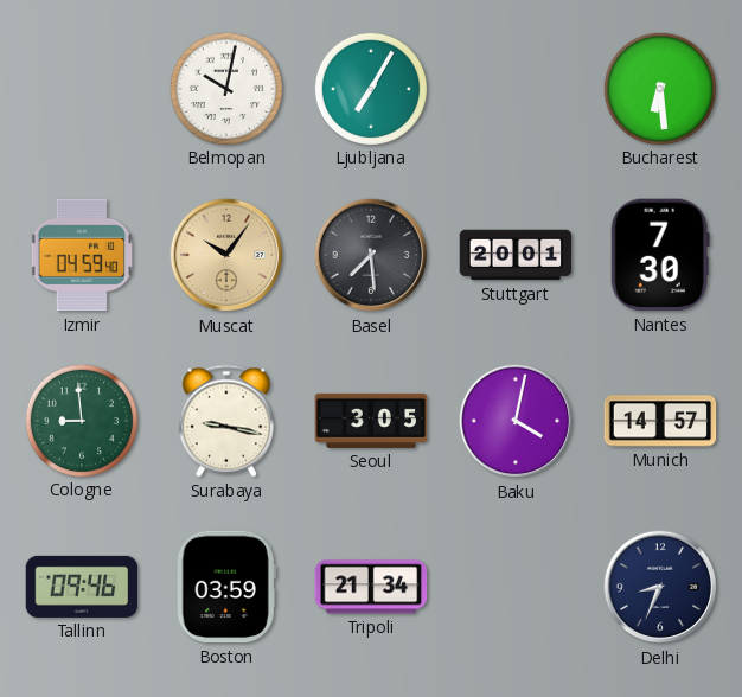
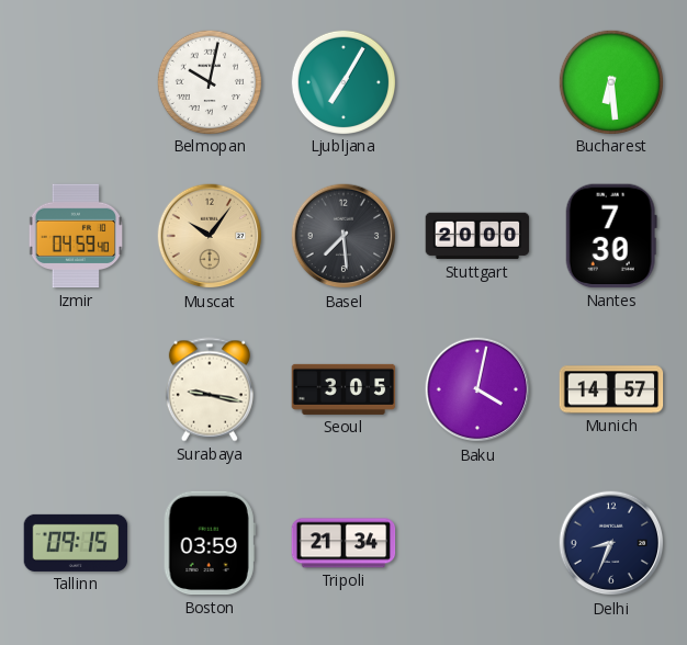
Stuttgart: 20:01 -> 20:00 (477, 236)
Cologne: 8:59 -> none (81, 420)
Tallinn: 09:46 -> 09:15 (76, 543)
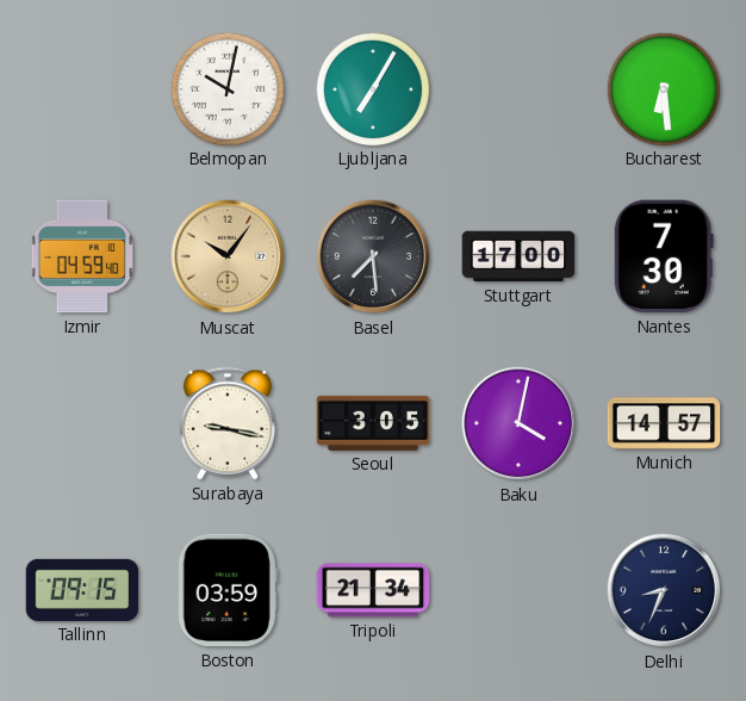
Stuttgart: 20:00 -> 17:00 (518, 256)
